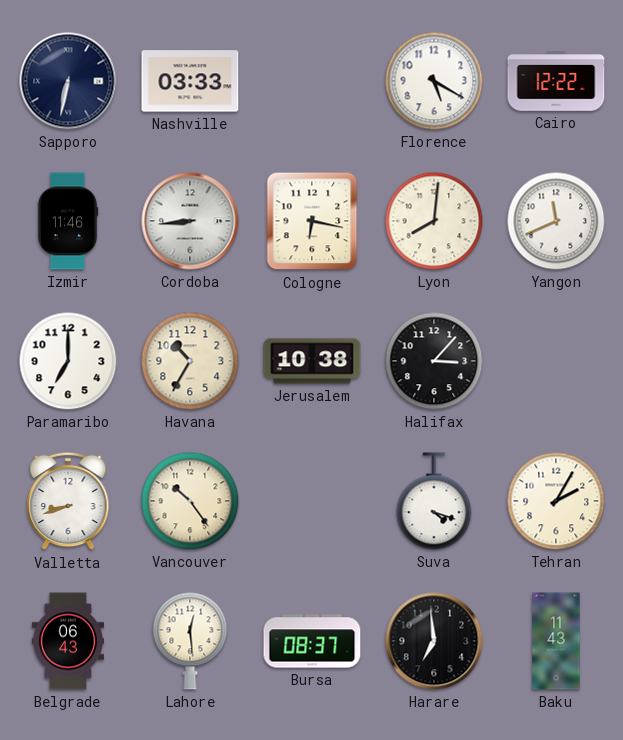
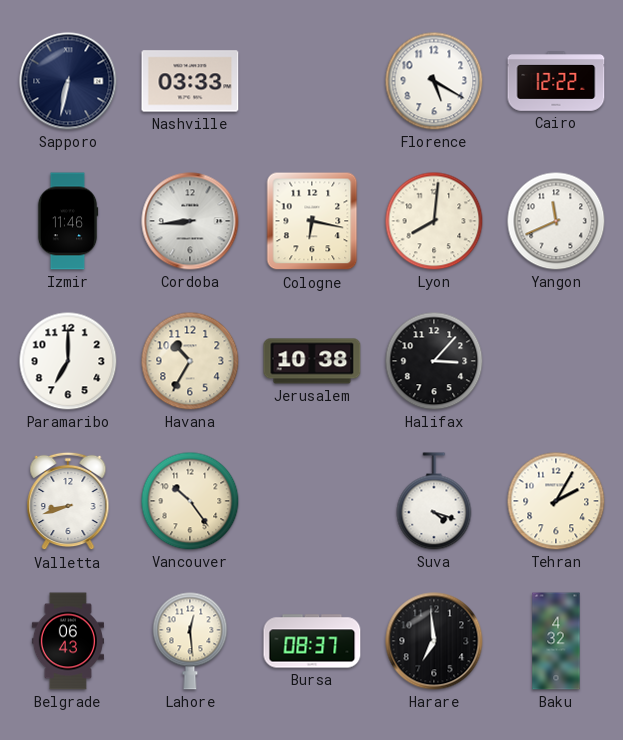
Baku: 11:43 -> 4:32 (556, 641)
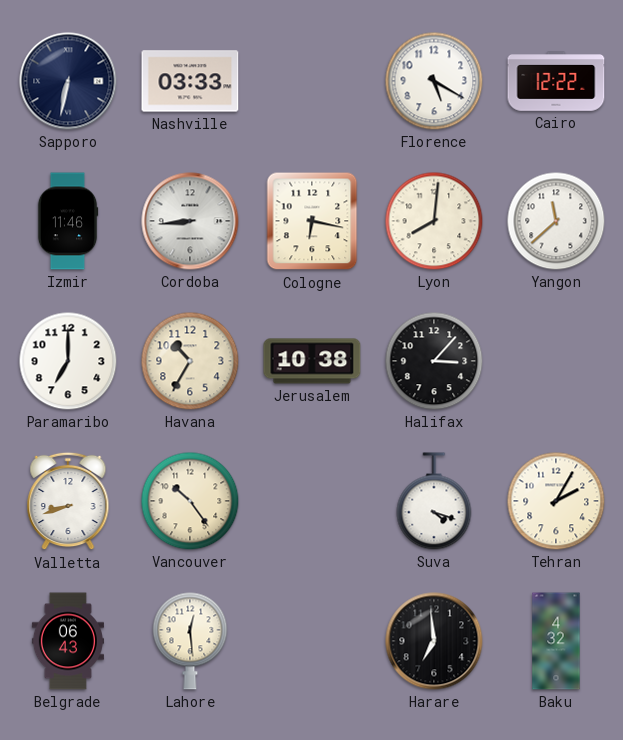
Yangon: 11:41 -> 11:38 (556, 221)
Bursa: 08:37 -> none (312, 641)
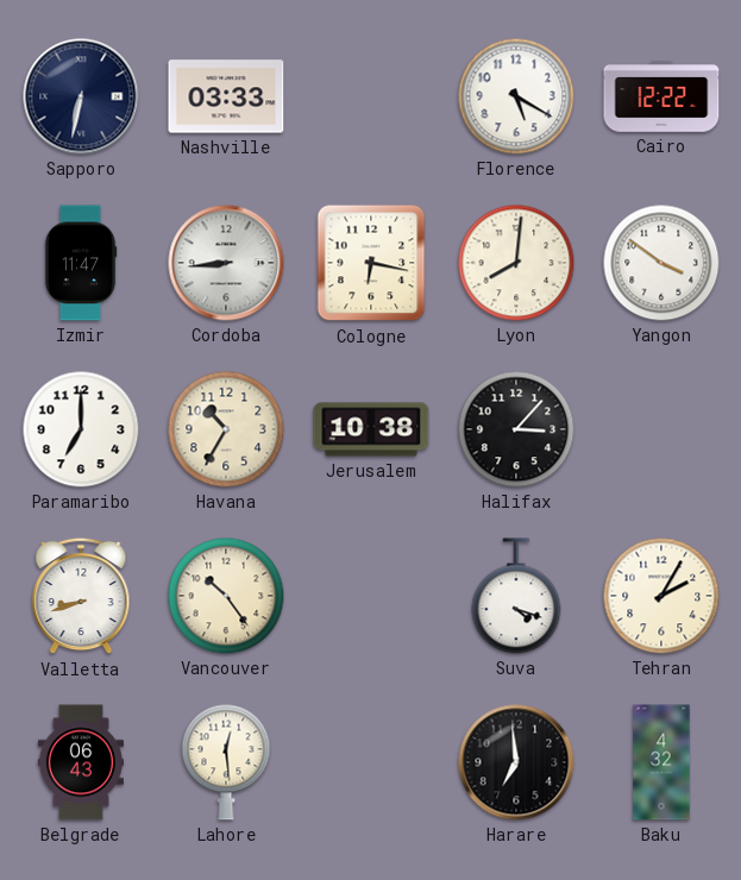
Izmir: 11:46 -> 11:47 (81, 263)
Yangon: 11:38 -> 3:51 (661, 263)
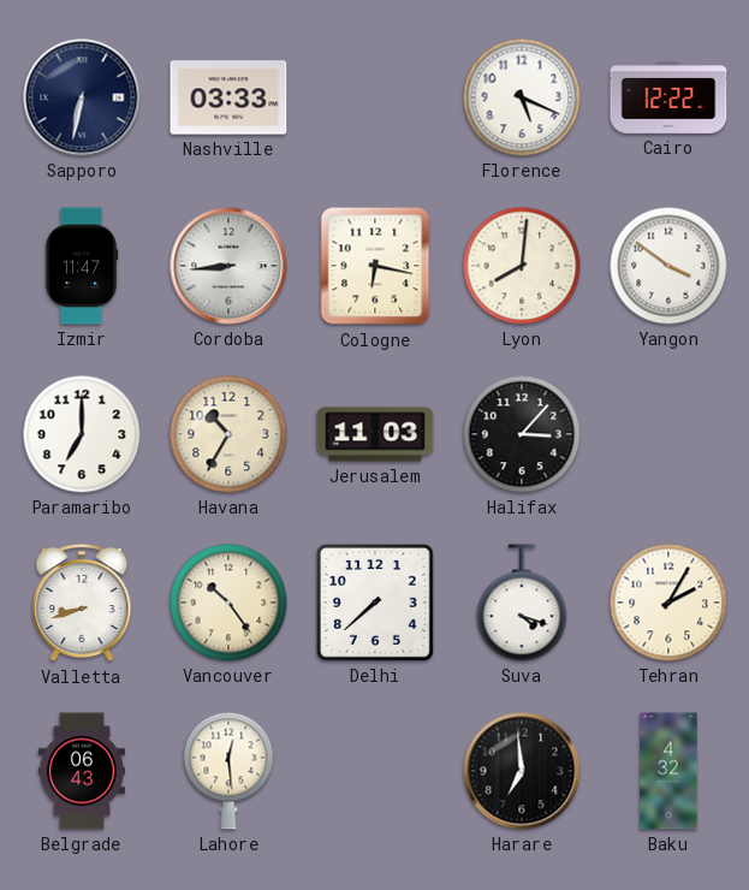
Florence: 5:20 -> 5:19 (522, 97)
Jerusalem: 10:38 -> 11:03 (375, 434)
Delhi: none -> 7:38 (375, 603)
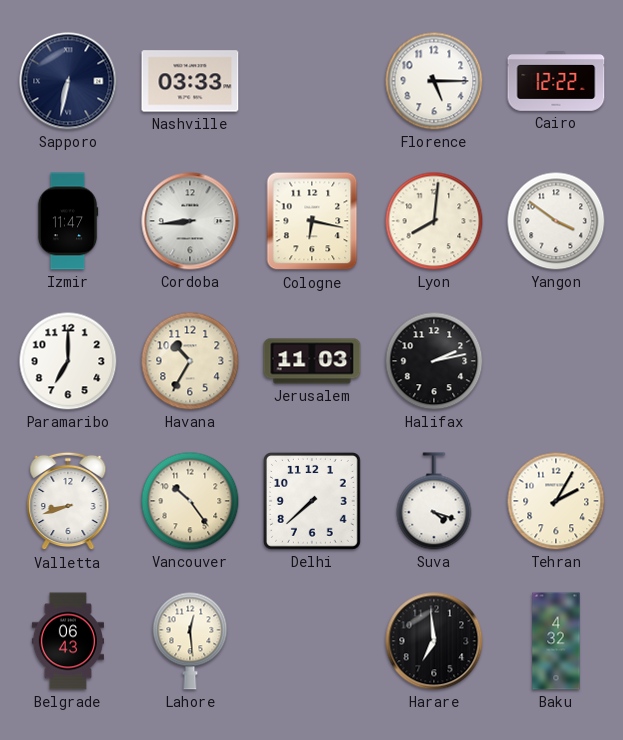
Florence: 5:19 -> 5:15 (434, 81)
Halifax: 3:07 -> 2:13 (434, 361)
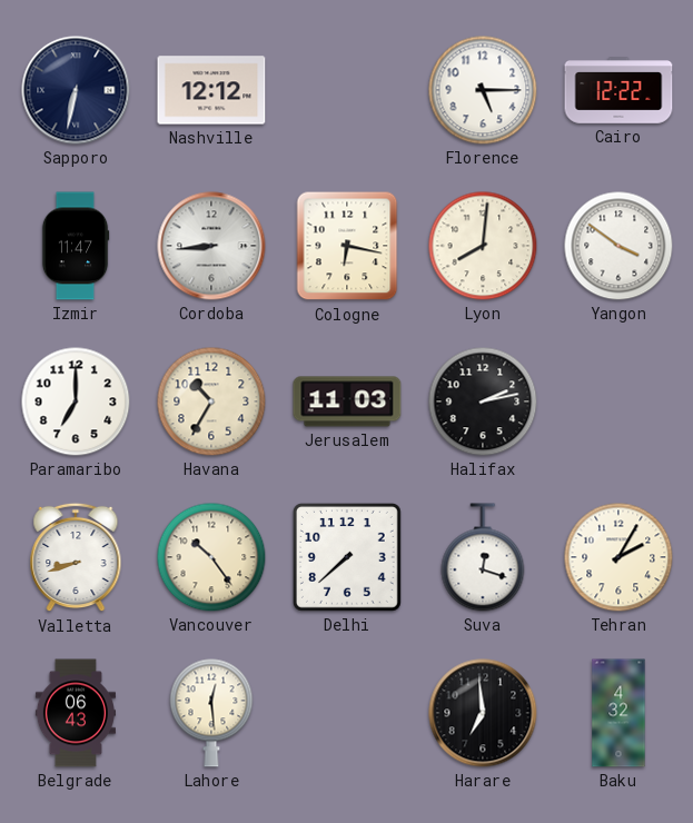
Nashville: 03:33 -> 12:12 (211, 90)
Suva: 4:18 -> 12:18 (483, 557)
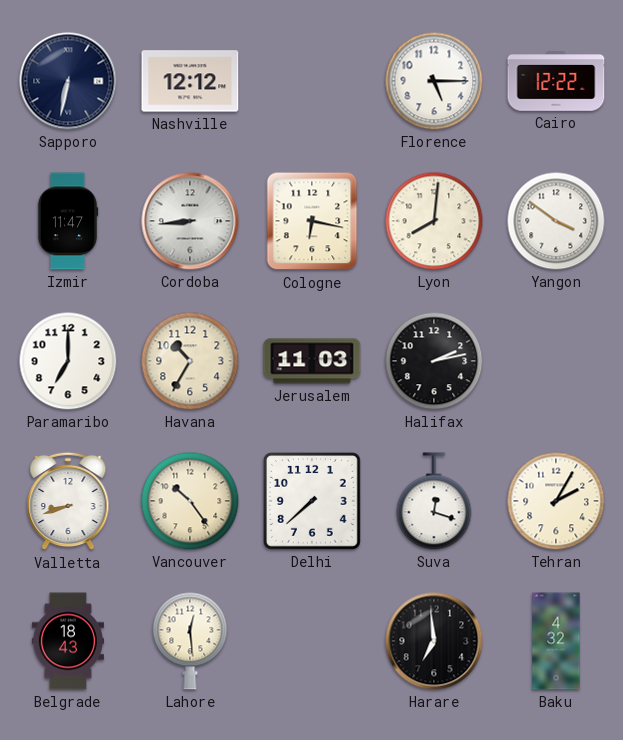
Belgrade: 06:43 -> 18:43 (68, 641)
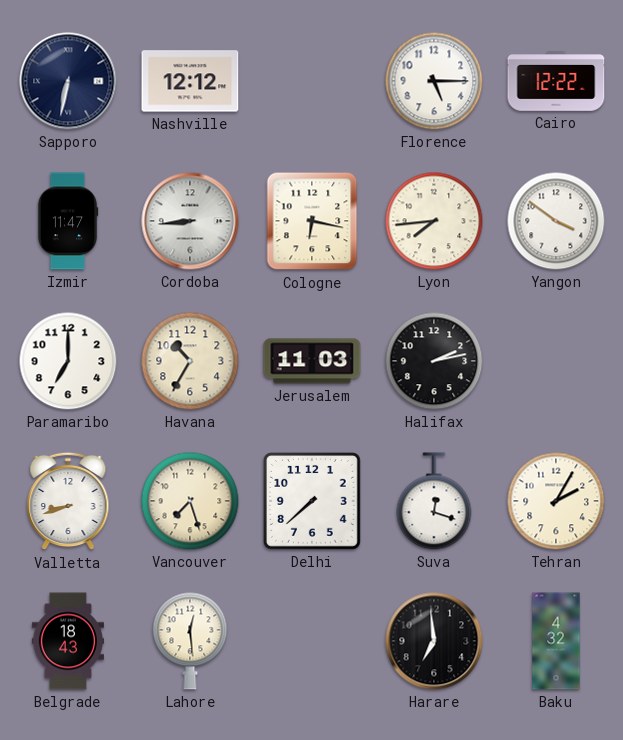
Lyon: 8:01 -> 7:44 (434, 221)
Vancouver: 10:24 -> 7:27 (190, 501)
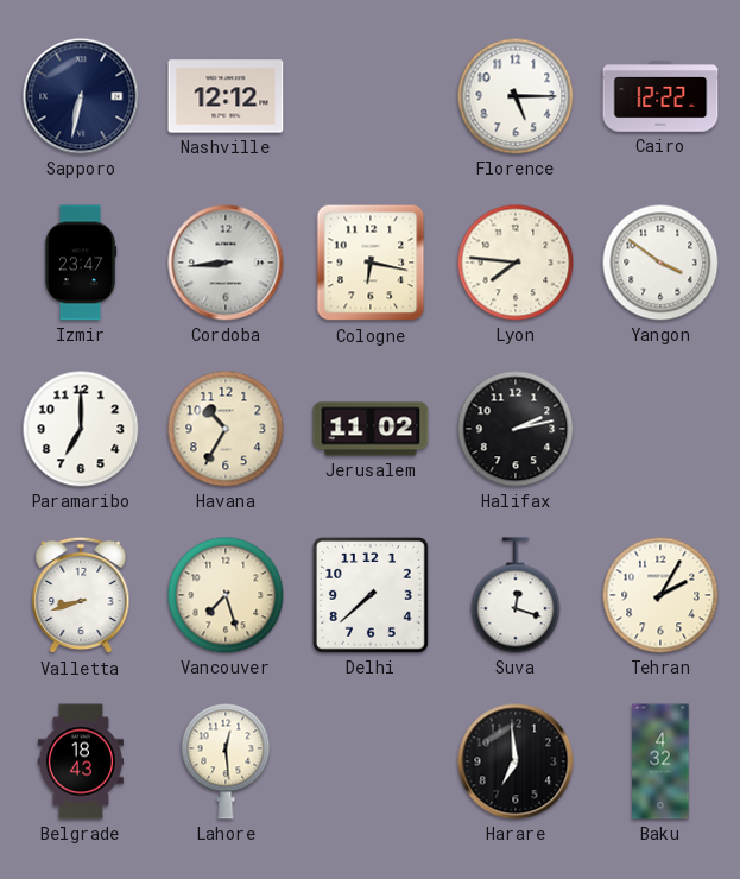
Izmir: 11:47 -> 23:47 (81, 263)
Lyon: 7:44 -> 7:46 (516, 263)
Jerusalem: 11:03 -> 11:02 (371, 429)
